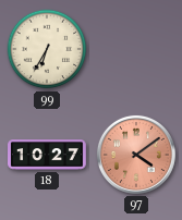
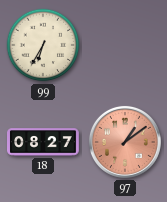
18: 10:27 -> 08:27 (44, 142)
97: 4:09 -> 1:09 (125, 142)
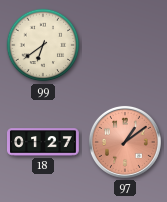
99: 6:35 -> 6:39 (43, 45)
18: 08:27 -> 01:27 (44, 142)
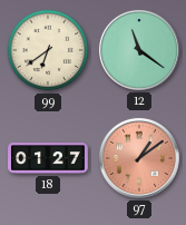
12: none -> 11:21 (139, 50)
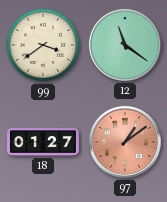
99: 6:39 -> 3:39 (43, 45)
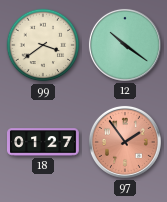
12: 11:21 -> 10:21 (125, 45)
97: 1:09 -> 1:54 (125, 142)
